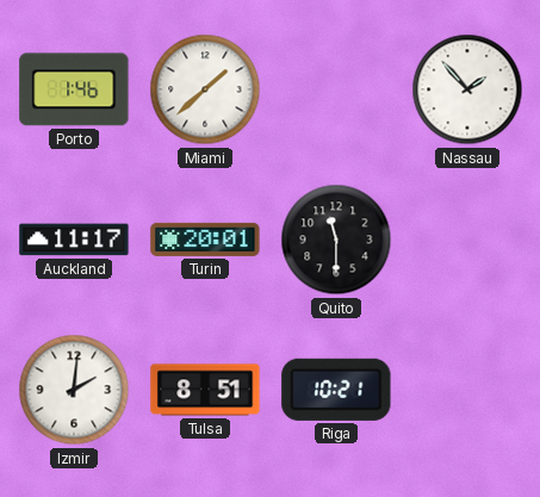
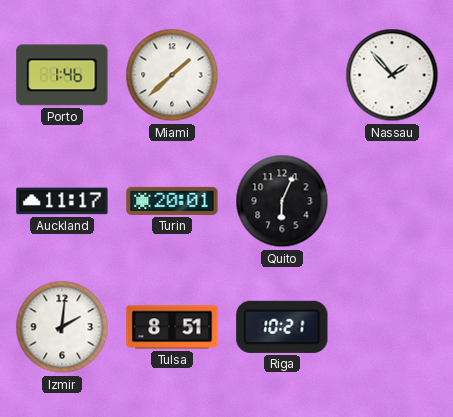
Quito: 11:30 -> 6:04 (282, 201)
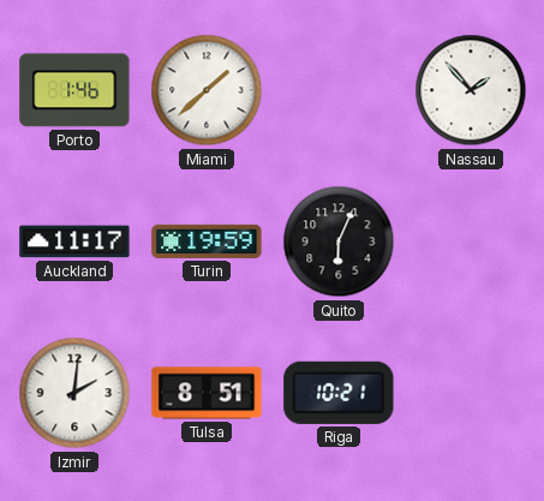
Turin: 20:01 -> 19:59 (207, 241)
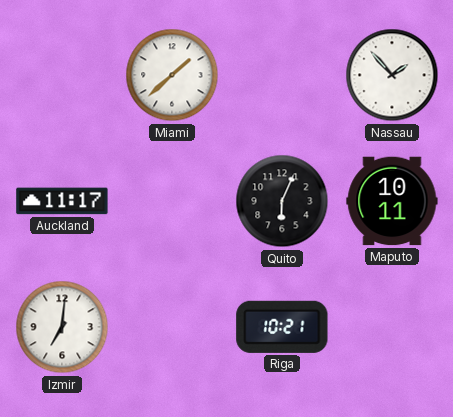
Porto: 1:46 -> none (74, 90)
Turin: 19:59 -> none (207, 241)
Maputo: none -> 10:11 (392, 201)
Izmir: 2:01 -> 7:01 (62, 327)
Tulsa: 8:51 -> none (207, 393)
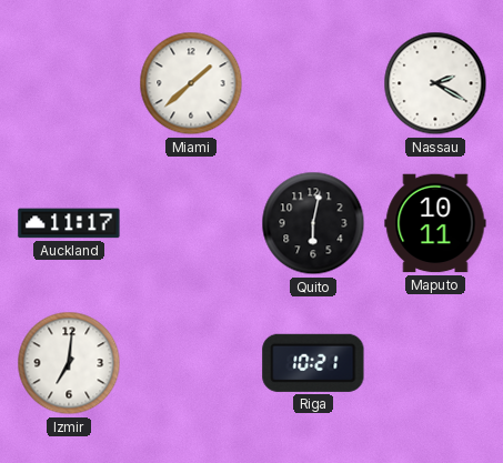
Nassau: 1:53 -> 2:20 (435, 83)
Quito: 6:04 -> 6:02 (313, 223)
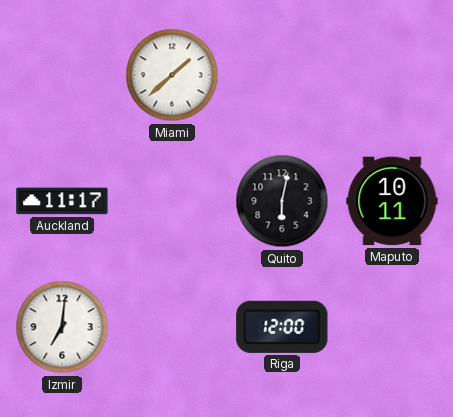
Nassau: 2:20 -> none (435, 83)
Riga: 10:21 -> 12:00 (282, 327)
